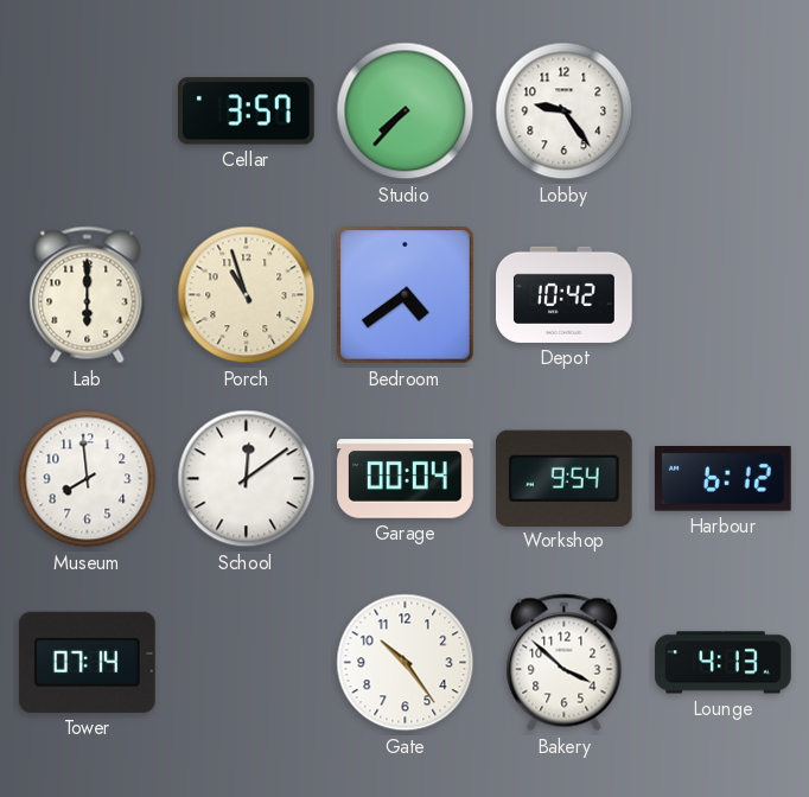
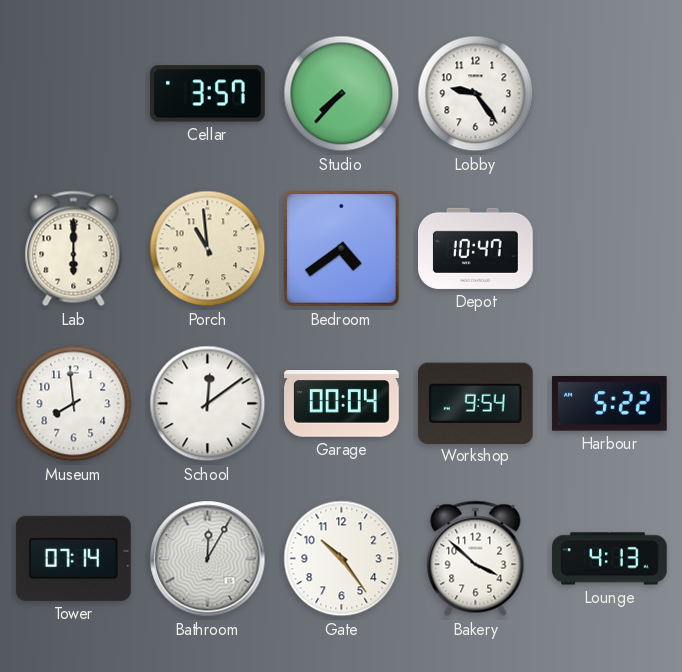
Porch: 10:57 -> 10:59 (208, 249)
Depot: 10:42 -> 10:47 (476, 248)
Harbour: 6:12 -> 5:22 (609, 404)
Bathroom: none -> 12:05 (208, 559)
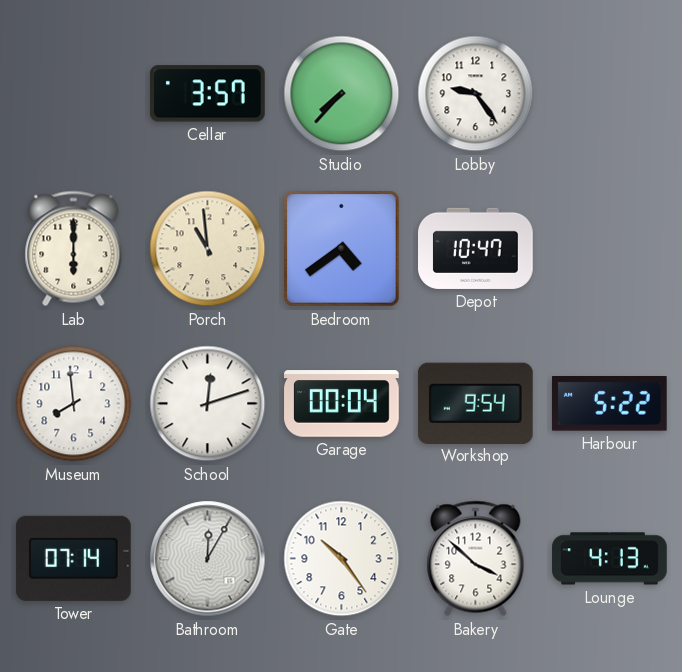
School: 12:09 -> 12:12 (208, 404)
